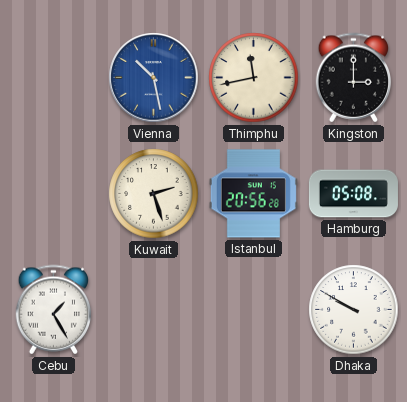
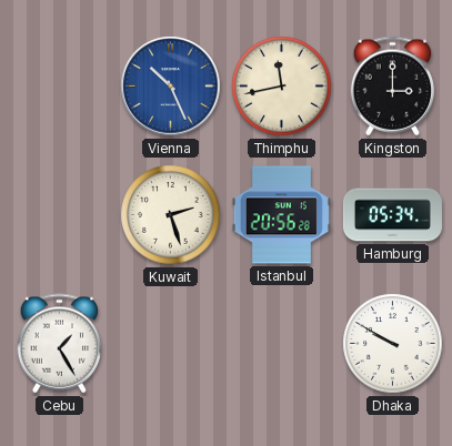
Vienna: 10:28 -> 10:26 (171, 87)
Hamburg: 05:08 -> 05:34 (392, 215)
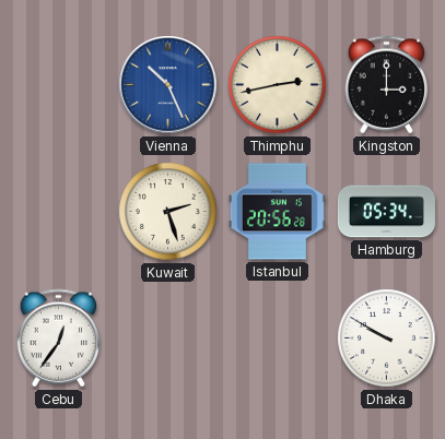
Thimphu: 11:43 -> 2:43 (278, 85)
Cebu: 1:25 -> 12:36 (59, 339)
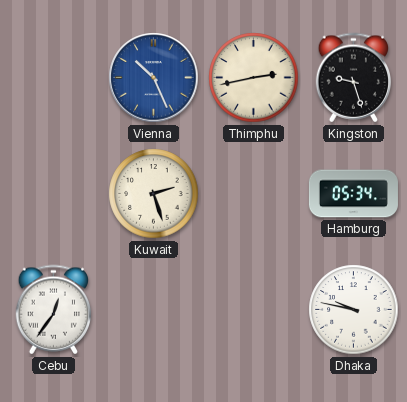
Kingston: 3:00 -> 9:27 (354, 78)
Istanbul: 20:56 -> none (277, 212)
Dhaka: 9:50 -> 9:47 (354, 310)
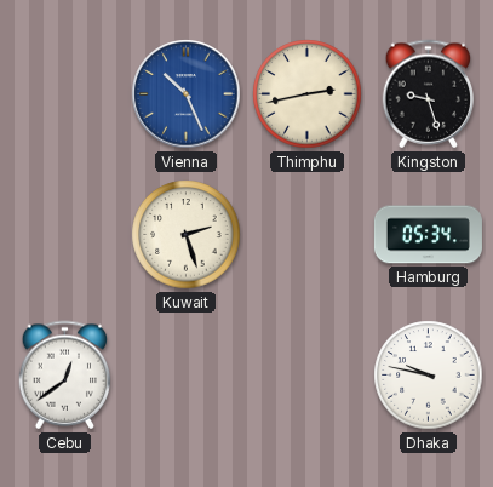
Cebu: 12:36 -> 12:39 (65, 376)
